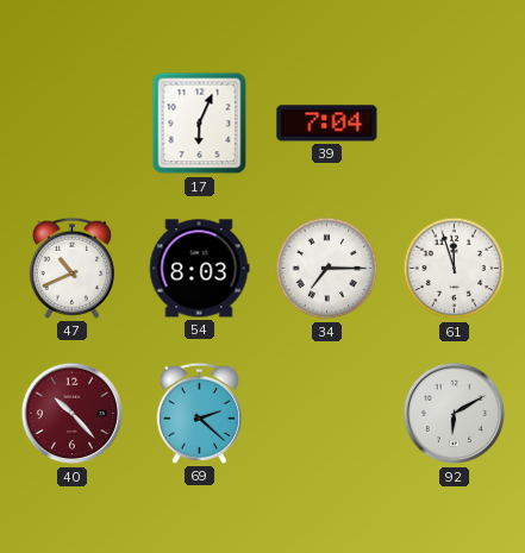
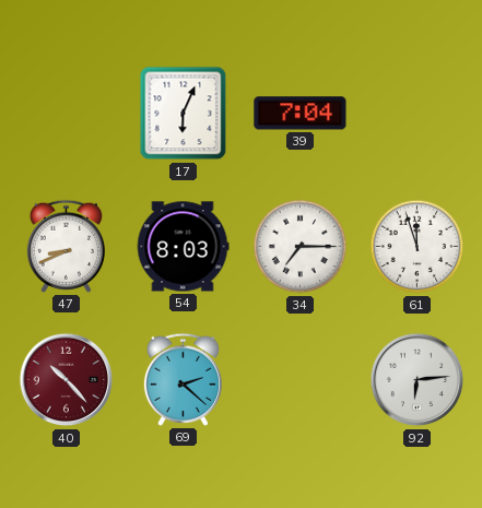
47: 10:41 -> 8:41 (66, 246)
92: 6:10 -> 6:14 (418, 380)
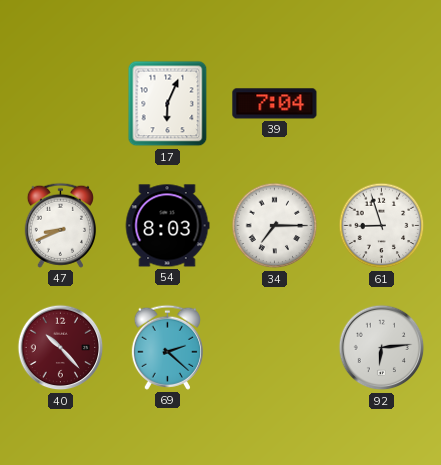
61: 11:57 -> 8:57 (382, 226)
